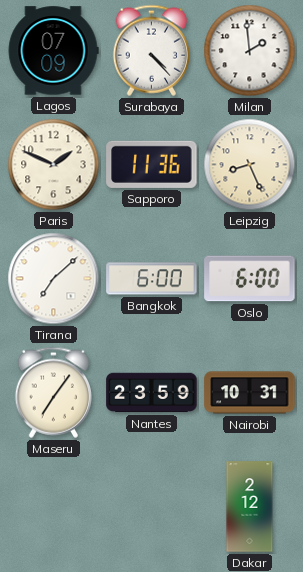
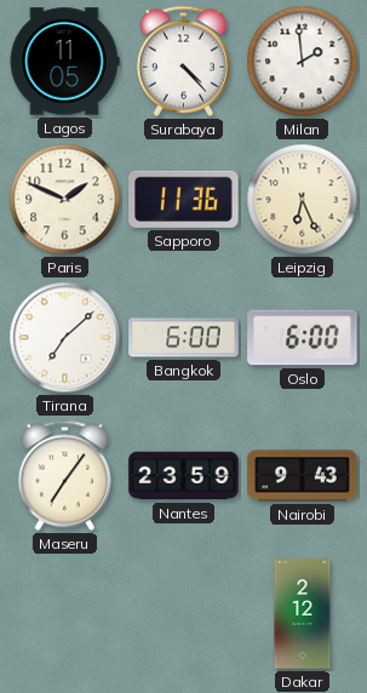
Lagos: 07:09 -> 11:05 (64, 62)
Leipzig: 8:26 -> 6:26 (303, 200)
Nairobi: 10:31 -> 9:43 (303, 476)
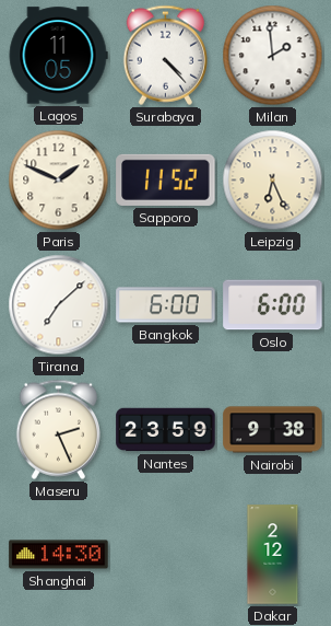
Sapporo: 11:36 -> 11:52 (166, 179)
Maseru: 7:06 -> 2:26 (58, 429)
Nairobi: 9:43 -> 9:38 (273, 430)
Shanghai: none -> 14:30 (59, 555)
